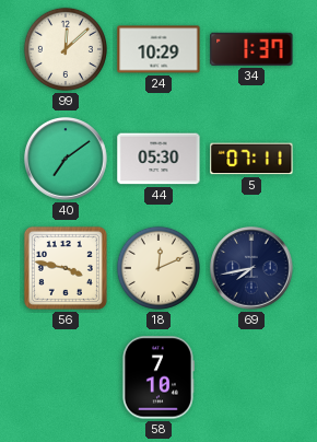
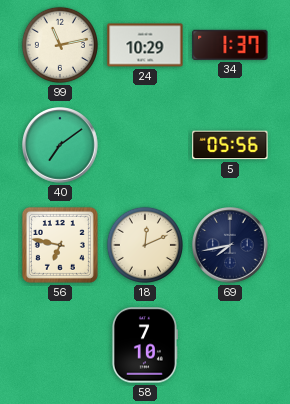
99: 12:08 -> 11:13 (60, 45)
44: 05:30 -> none (158, 159)
5: 07:11 -> 05:56 (230, 145)
56: 3:47 -> 6:47 (60, 245)
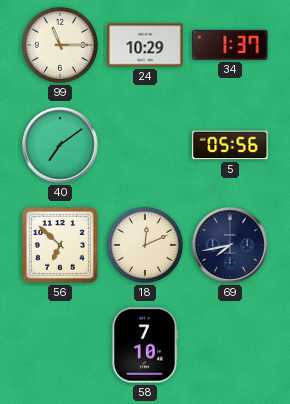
99: 11:13 -> 11:15 (60, 45)
56: 6:47 -> 6:52 (60, 245)
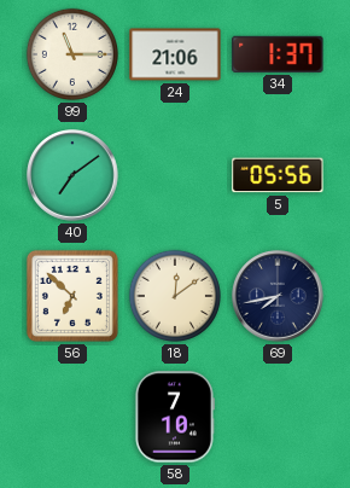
24: 10:29 -> 21:06 (175, 54)
18: 12:11 -> 12:09 (175, 296)
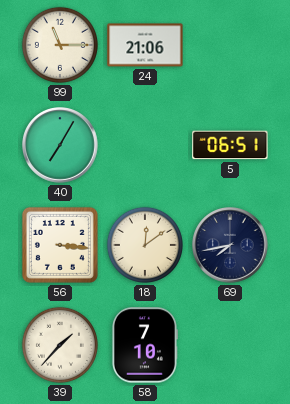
34: 1:37 -> none (278, 54)
40: 7:09 -> 7:05 (60, 145)
5: 05:56 -> 06:51 (230, 145)
56: 6:52 -> 3:16 (60, 245)
39: none -> 1:37 (60, 345)
